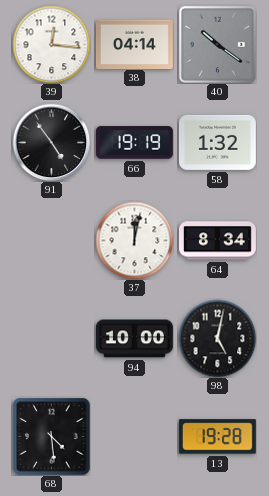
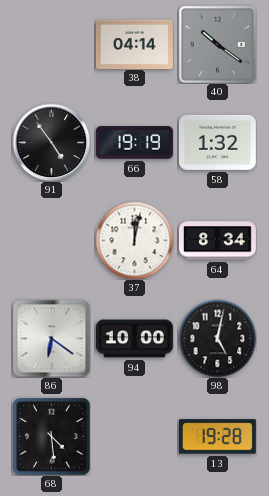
39: 12:16 -> none (51, 44)
86: none -> 6:21 (51, 338)
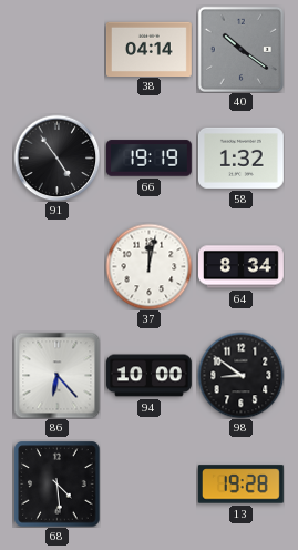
86: 6:21 -> 6:23 (56, 375)
98: 5:02 -> 8:51 (240, 375)
